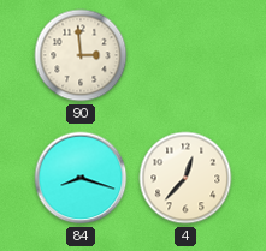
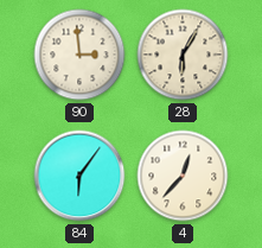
28: none -> 6:05 (183, 55)
84: 8:18 -> 6:06 (79, 176)
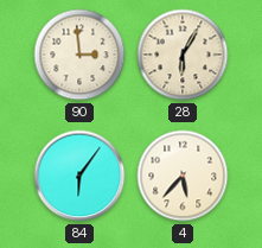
4: 12:37 -> 5:37 (183, 176)
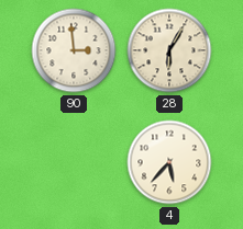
84: 6:06 -> none (79, 176)
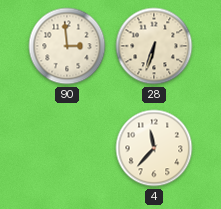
28: 6:05 -> 6:33 (154, 46)
4: 5:37 -> 11:37 (154, 148)
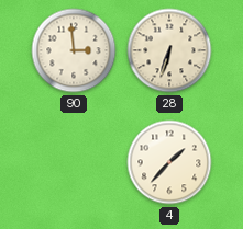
4: 11:37 -> 1:37 (169, 162)
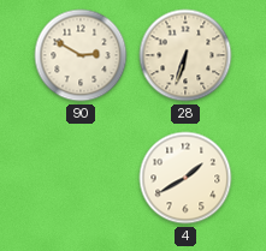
90: 2:59 -> 2:50 (81, 55)
4: 1:37 -> 1:40 (185, 178)
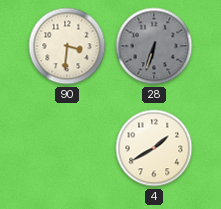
90: 2:50 -> 3:31 (67, 46)
28 dial: cream -> grey (154, 46)
